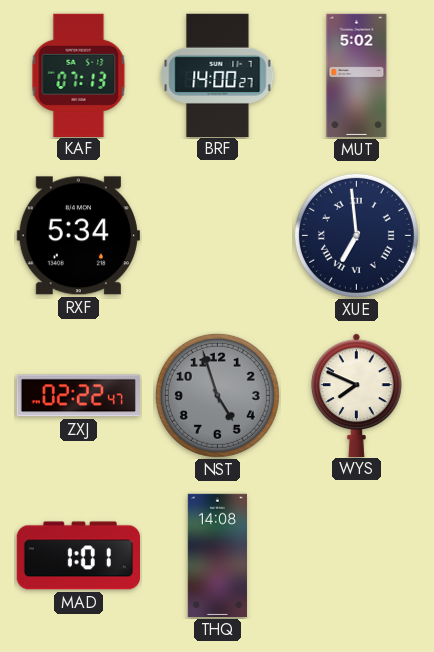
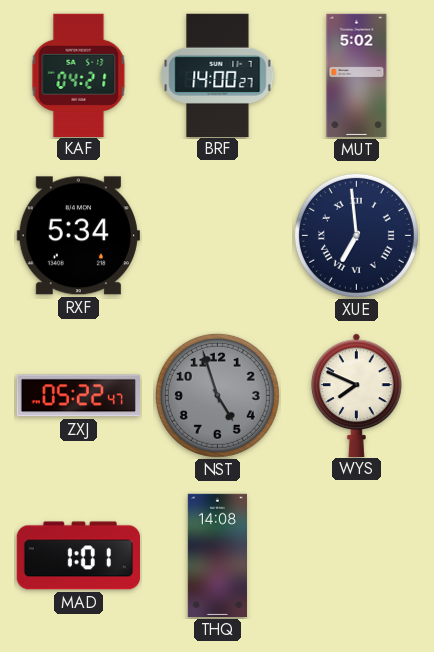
KAF: 07:13 -> 04:21 (79, 75)
ZXJ: 02:22 -> 05:22 (78, 396)
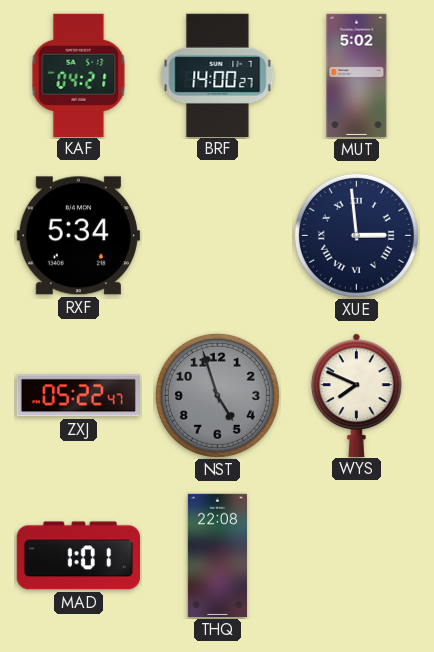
XUE: 6:59 -> 2:59 (356, 235)
THQ: 14:08 -> 22:08 (217, 556)
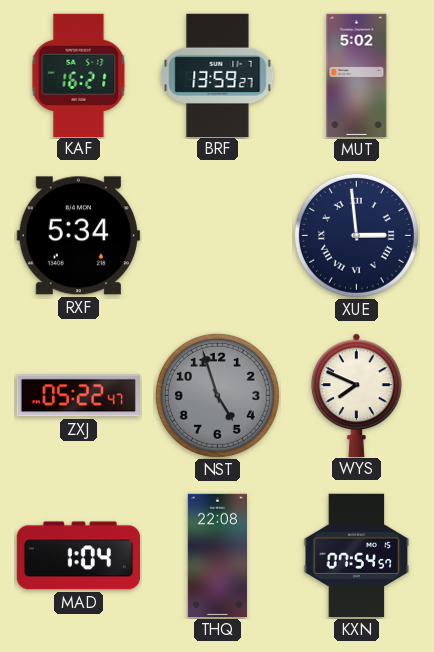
KAF: 04:21 -> 16:21 (79, 75)
BRF: 14:00 -> 13:59 (218, 75)
MAD: 1:01 -> 1:04 (78, 556)
KXN: none -> 07:54 (357, 556)
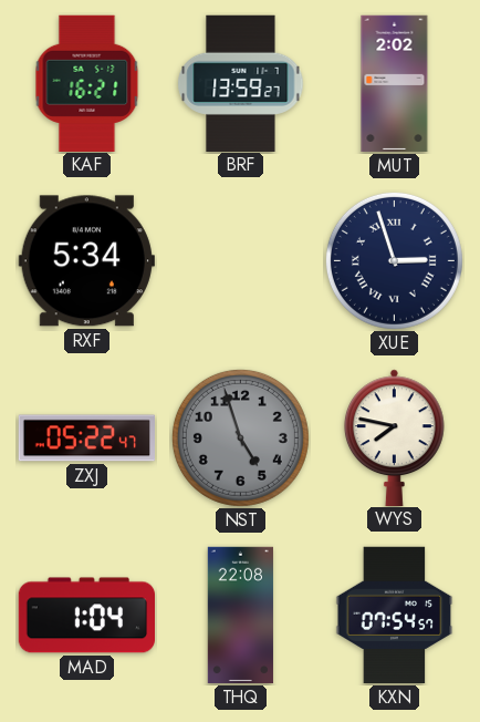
MUT: 5:02 -> 2:02 (395, 84)
XUE: 2:59 -> 2:57 (394, 260)
WYS: 7:49 -> 7:47 (394, 437)
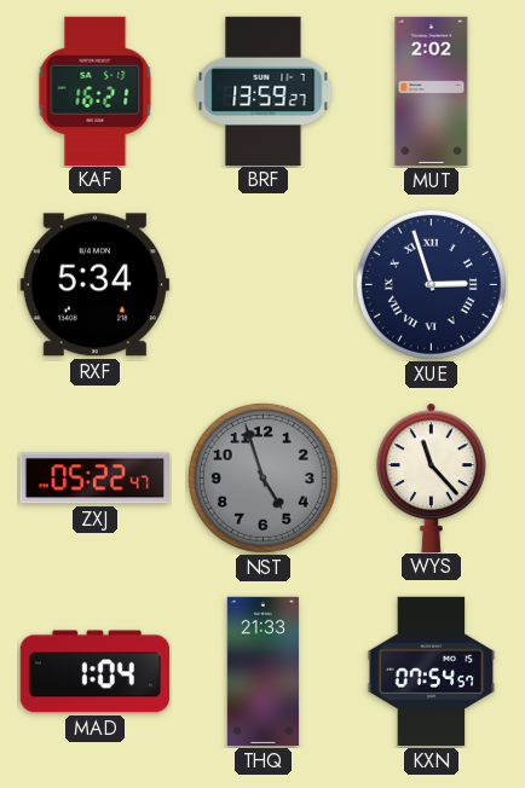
WYS: 7:47 -> 11:23 (431, 477)
THQ: 22:08 -> 21:33 (262, 672)
